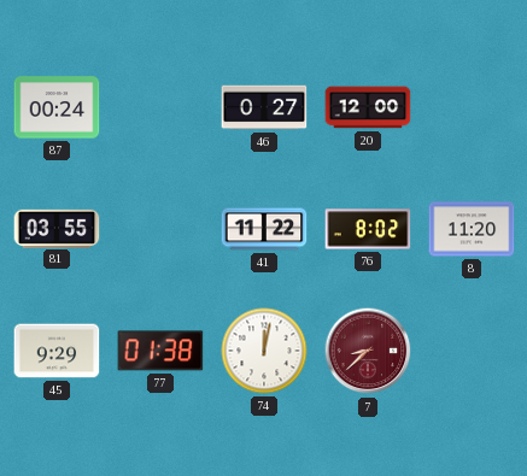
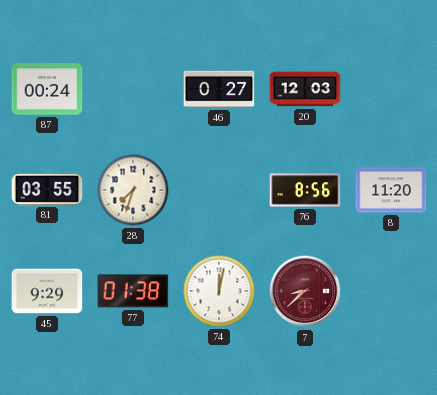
20: 12:00 -> 12:03 (305, 89)
28: none -> 7:33 (133, 190)
41: 11:22 -> none (264, 229)
76: 8:02 -> 8:56 (305, 190)
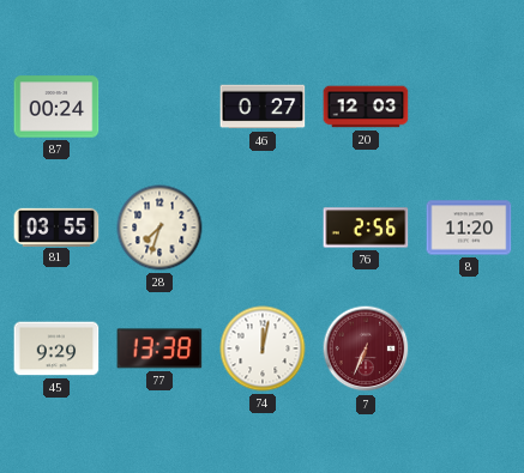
76: 8:56 -> 2:56 (366, 228)
77: 01:38 -> 13:38 (159, 348)
7: 8:38 -> 6:34 (366, 348)
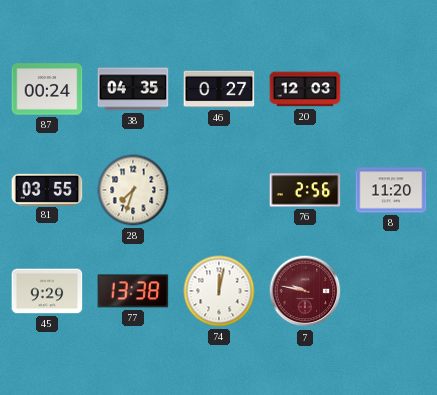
38: none -> 04:35 (133, 89)
7: 6:34 -> 9:47 (305, 291)
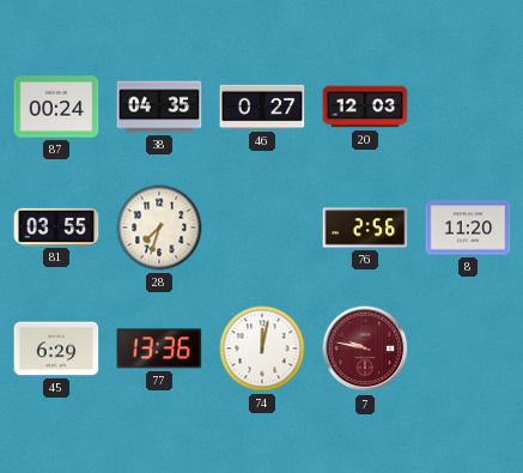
45: 9:29 -> 6:29 (56, 348)
77: 13:38 -> 13:36 (159, 348)
